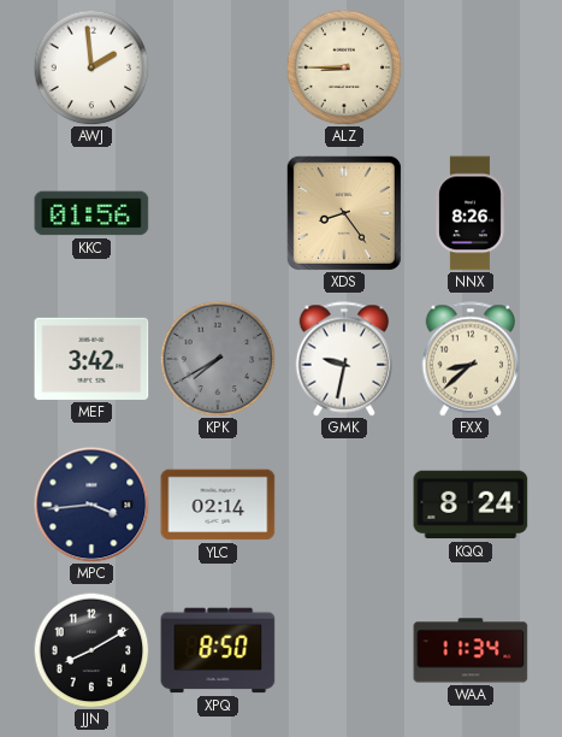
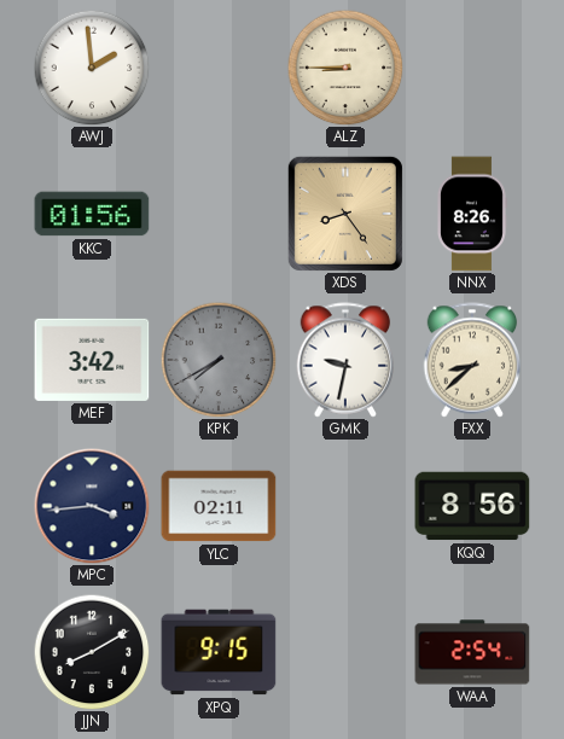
YLC: 02:14 -> 02:11 (219, 506)
KQQ: 8:24 -> 8:56 (472, 506)
XPQ: 8:50 -> 9:15 (219, 652)
WAA: 11:34 -> 2:54 (472, 652)
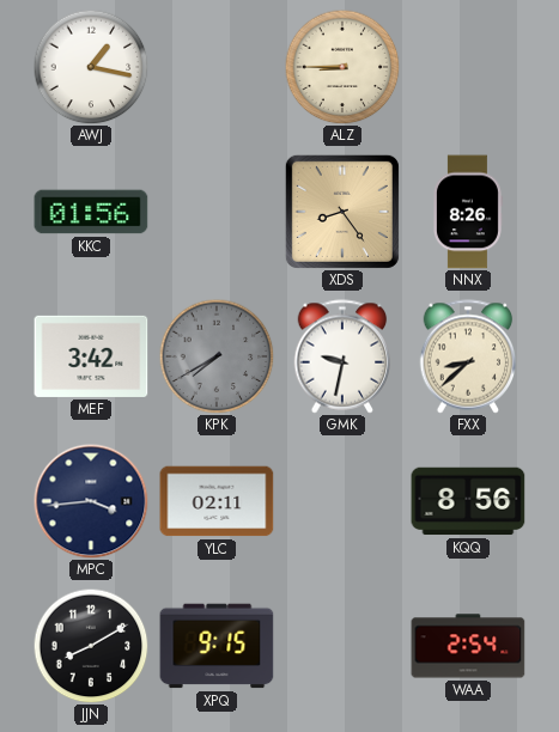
AWJ: 1:59 -> 1:17 (91, 67)
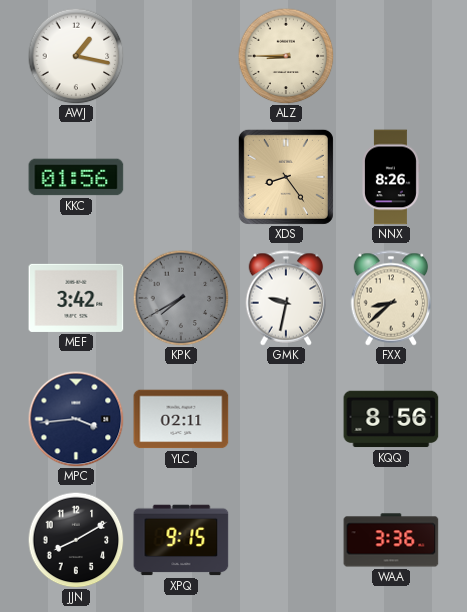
WAA: 2:54 -> 3:36 (391, 540)
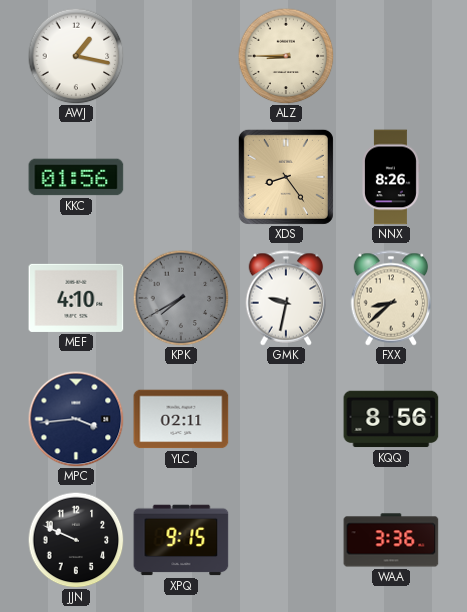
MEF: 3:42 -> 4:10 (76, 298)
JJN: 8:10 -> 9:49 (76, 540)
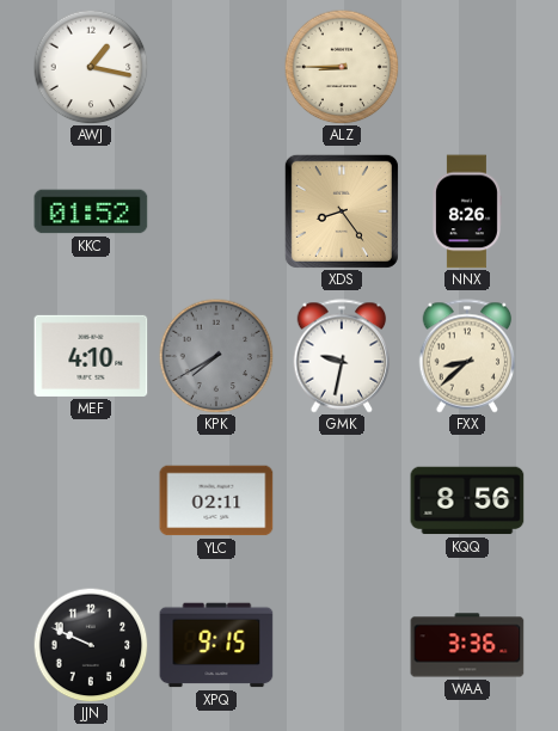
KKC: 01:56 -> 01:52 (91, 211)
MPC: 3:44 -> none (76, 419)
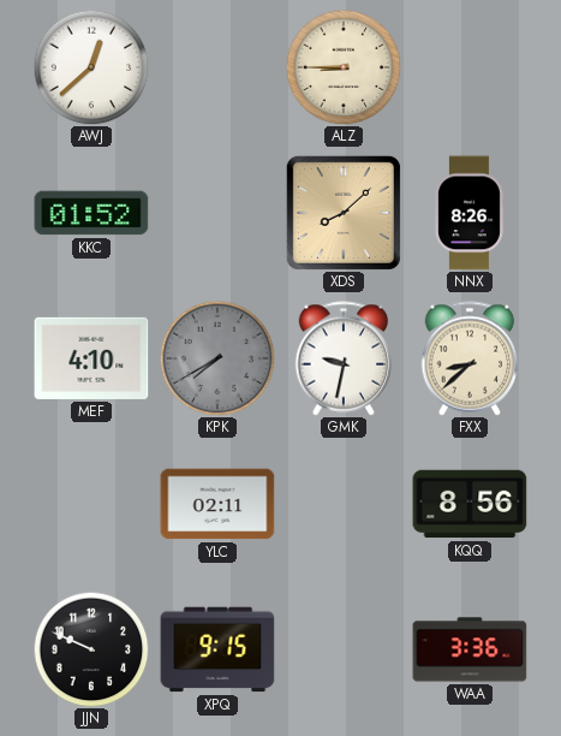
AWJ: 1:17 -> 12:38 (91, 67)
XDS: 8:24 -> 8:08 (344, 213)
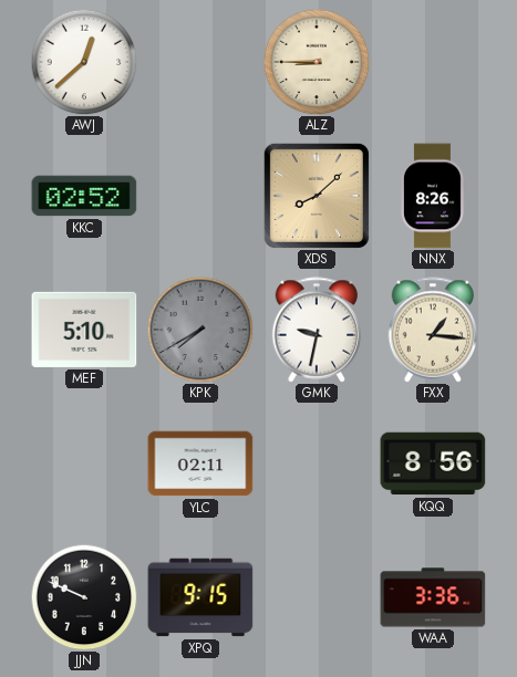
KKC: 01:52 -> 02:52 (84, 196)
MEF: 4:10 -> 5:10 (84, 330)
FXX: 8:38 -> 1:16 (433, 330)
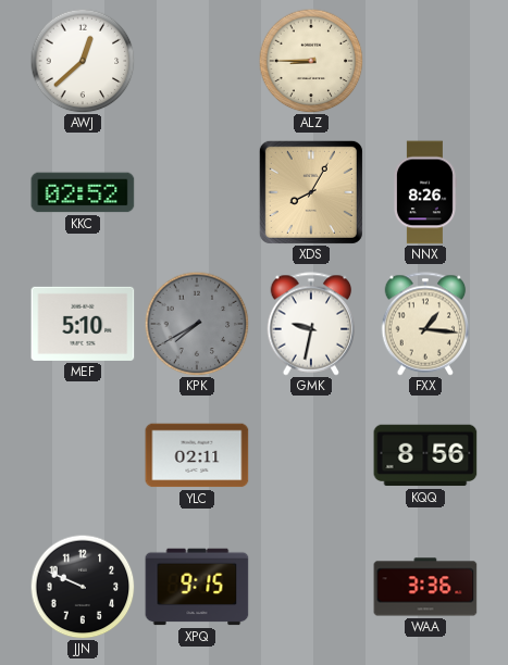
XDS: 8:08 -> 8:05 (311, 192)
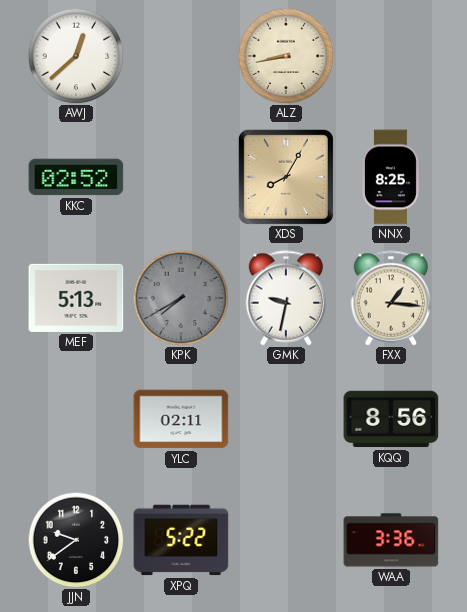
ALZ: 8:45 -> 8:43 (286, 56)
NNX: 8:26 -> 8:25 (390, 177)
MEF: 5:10 -> 5:13 (76, 298)
JJN: 9:49 -> 9:39 (76, 540)
XPQ: 9:15 -> 5:22 (181, 540)
